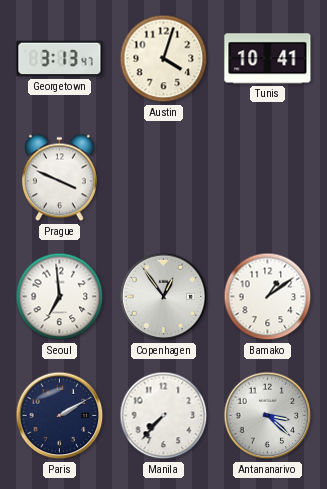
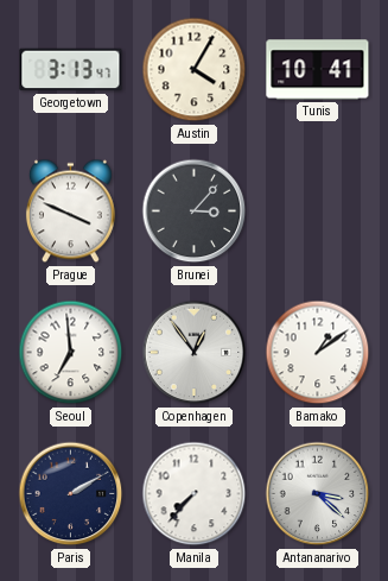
Austin: 4:03 -> 4:05 (195, 70)
Brunei: none -> 3:07 (195, 211)
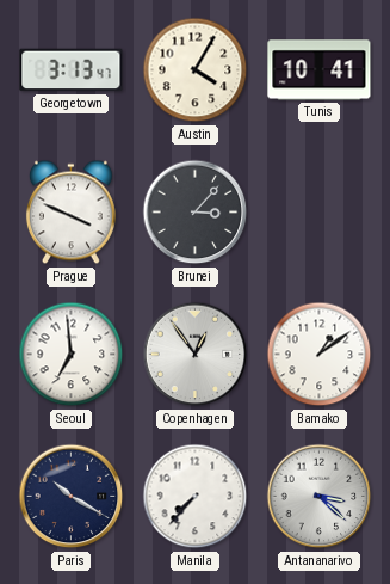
Paris: 2:10 -> 10:20 (72, 497)
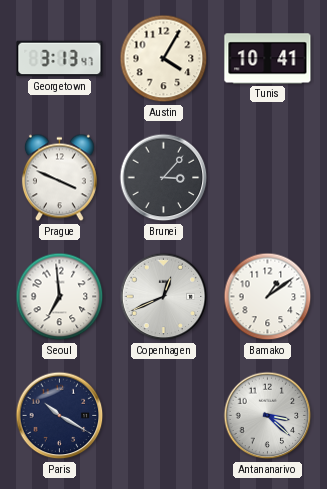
Copenhagen: 12:54 -> 12:41 (164, 297)
Manila: 7:37 -> none (196, 497)
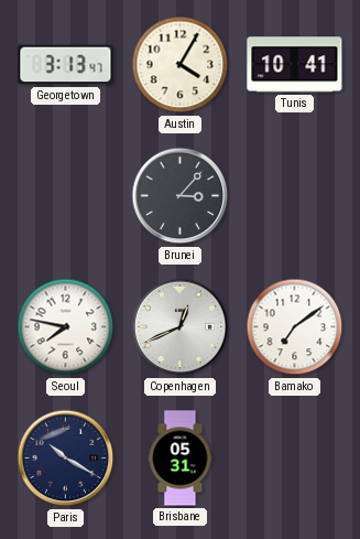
Prague: 3:49 -> none (59, 178)
Seoul: 6:59 -> 7:47 (66, 327)
Bamako: 1:09 -> 7:09 (295, 327)
Brisbane: none -> 05:31 (181, 459)
Antananarivo: 3:22 -> none (268, 416)
